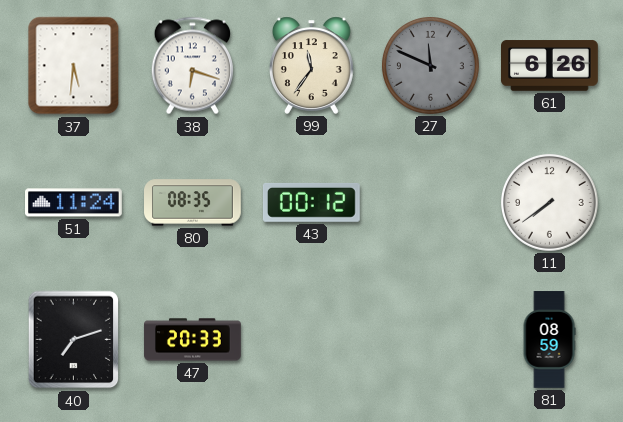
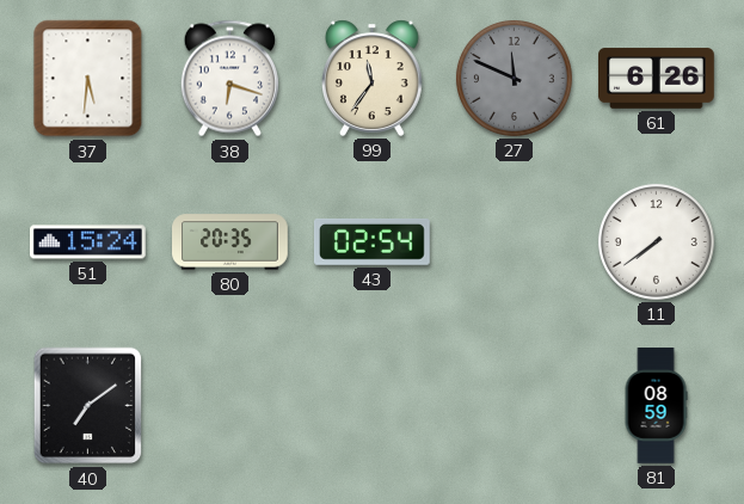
51: 11:24 -> 15:24 (88, 242)
80: 08:35 -> 20:35 (230, 242)
43: 00:12 -> 02:54 (371, 241)
40: 7:12 -> 7:09 (88, 406)
47: 20:33 -> none (193, 340)
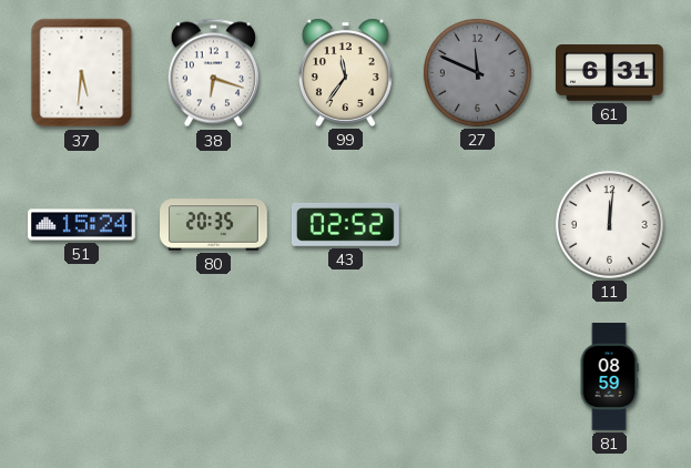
61: 6:26 -> 6:31 (610, 73)
43: 02:54 -> 02:52 (345, 224)
11: 7:39 -> 12:01 (609, 224)
40: 7:09 -> none (88, 406)
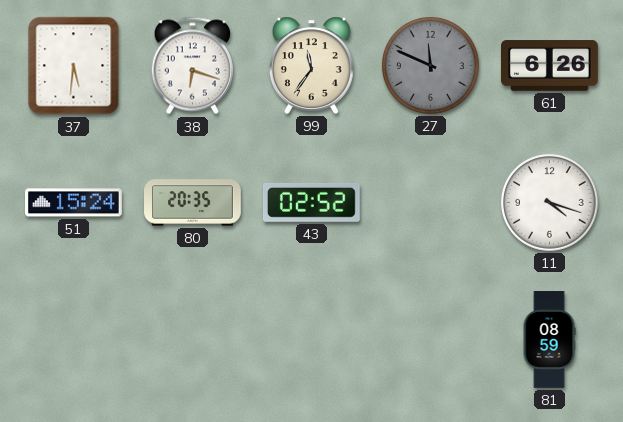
61: 6:31 -> 6:26 (550, 66)
11: 12:01 -> 4:18 (549, 202)
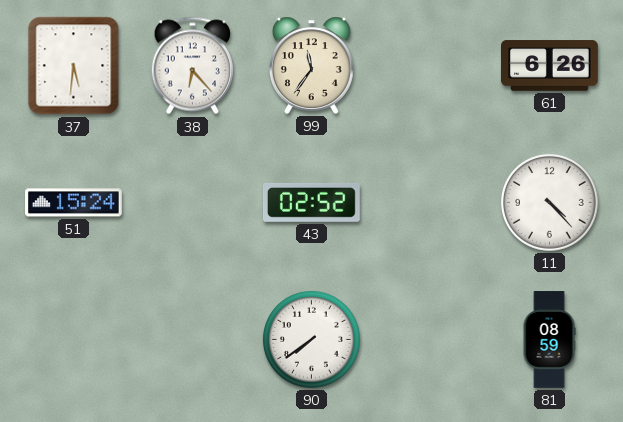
38: 6:18 -> 6:23 (192, 66)
27: 11:49 -> none (430, 65)
80: 20:35 -> none (193, 203)
11: 4:18 -> 4:23 (549, 202)
90: none -> 7:39 (311, 339)
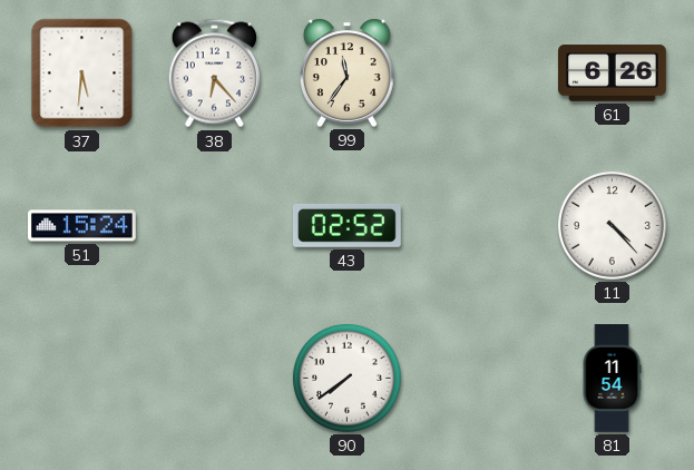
81: 08:59 -> 11:54 (612, 379)
